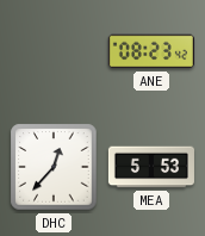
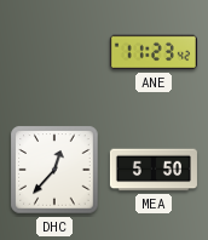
ANE: 08:23 -> 11:23 (154, 52)
MEA: 5:53 -> 5:50 (154, 170)
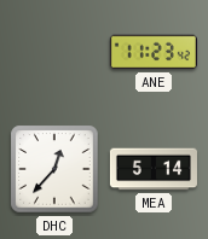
MEA: 5:50 -> 5:14 (154, 169)
